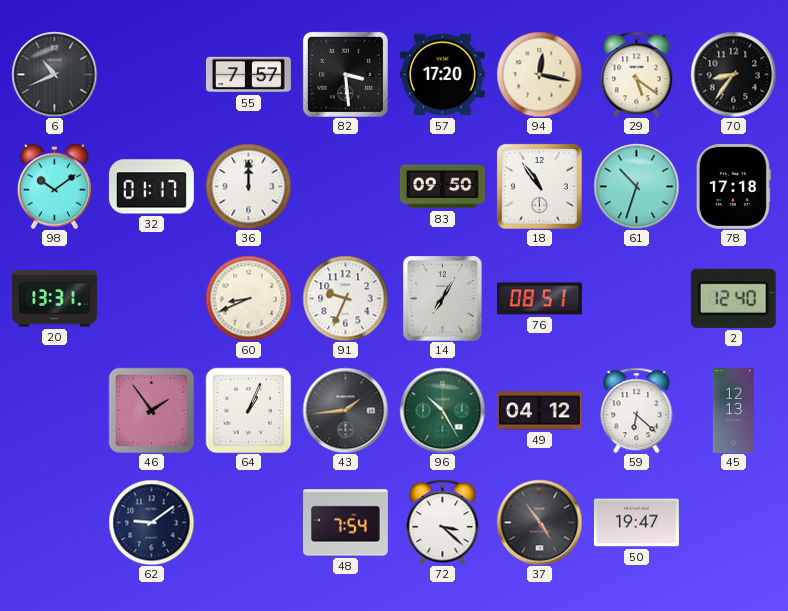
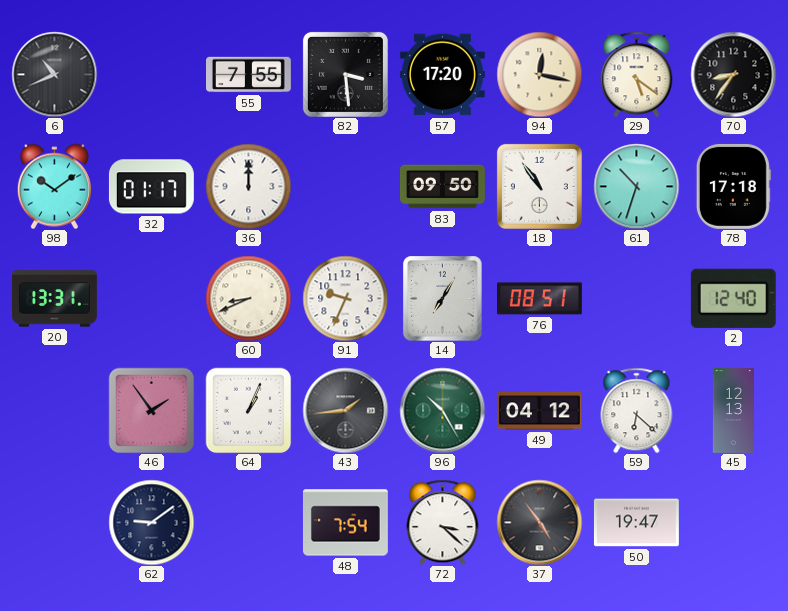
55: 7:57 -> 7:55 (249, 75)
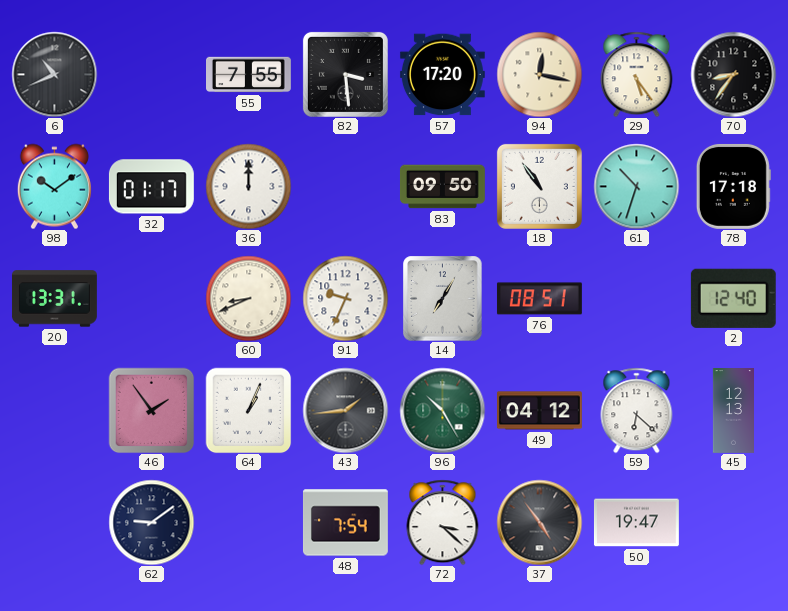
29: 5:21 -> 5:24 (637, 74)
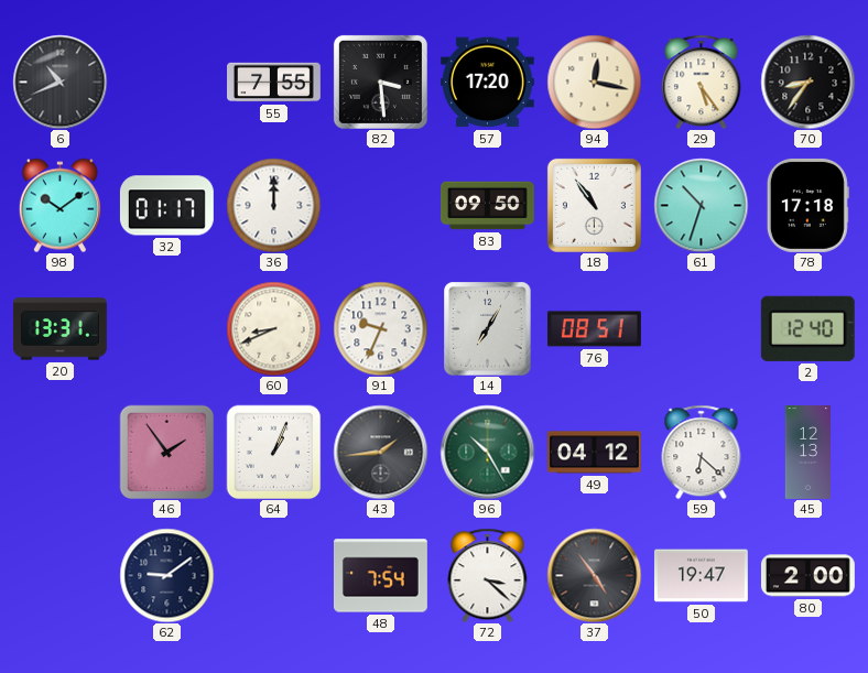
80: none -> 2:00 (807, 576)
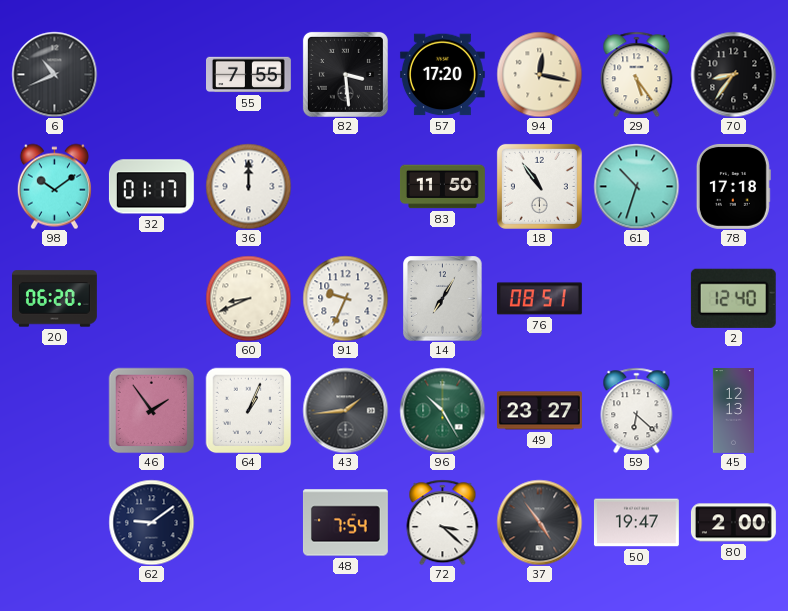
83: 09:50 -> 11:50 (442, 187)
20: 13:31 -> 06:20 (54, 299)
49: 04:12 -> 23:27 (539, 411)
